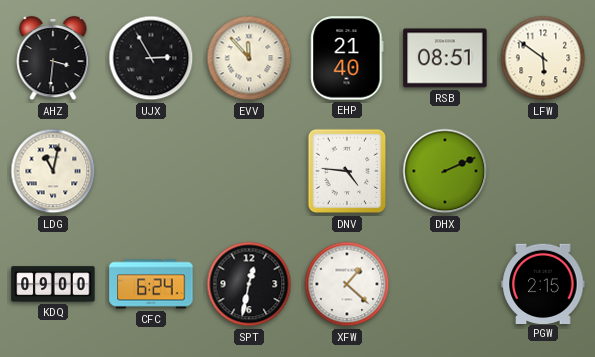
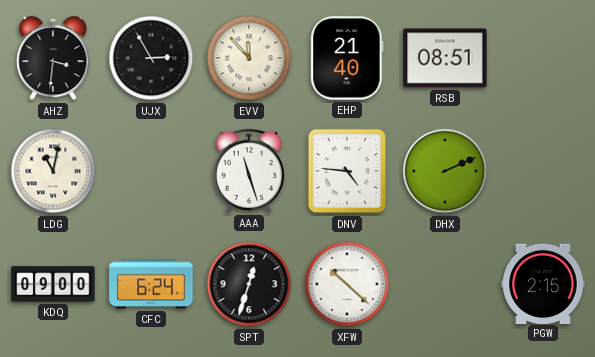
LFW: 5:51 -> none (543, 58)
AAA: none -> 11:27 (249, 171)
SPT: 12:32 -> 12:33 (249, 284)
XFW: 1:22 -> 10:22 (347, 284)
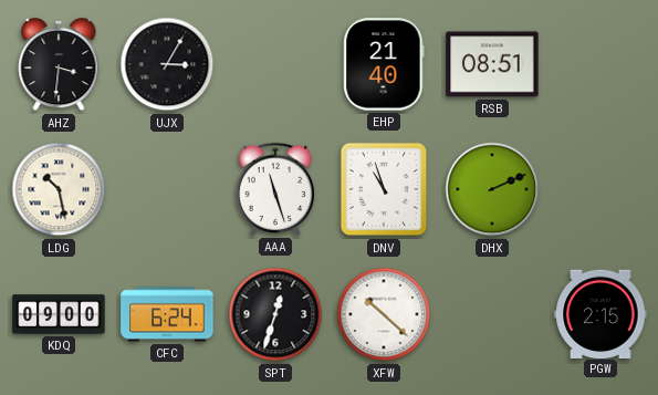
UJX: 2:55 -> 3:05 (167, 64)
EVV: 11:53 -> none (249, 58)
LDG: 11:02 -> 10:28 (59, 189)
DNV: 4:46 -> 10:57 (384, 189)
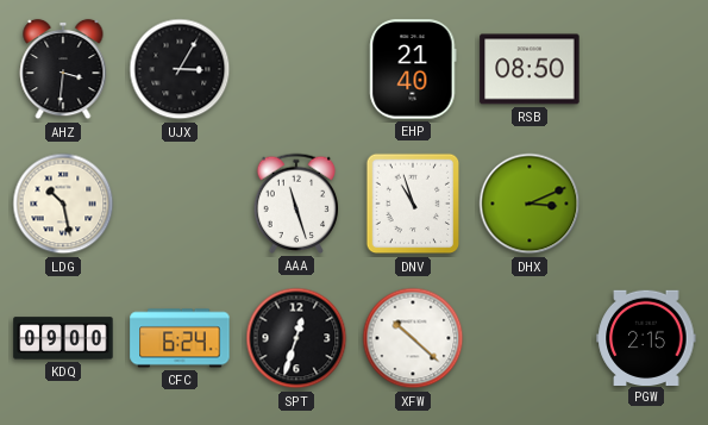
RSB: 08:51 -> 08:50 (530, 69)
DHX: 2:11 -> 3:11 (530, 204)
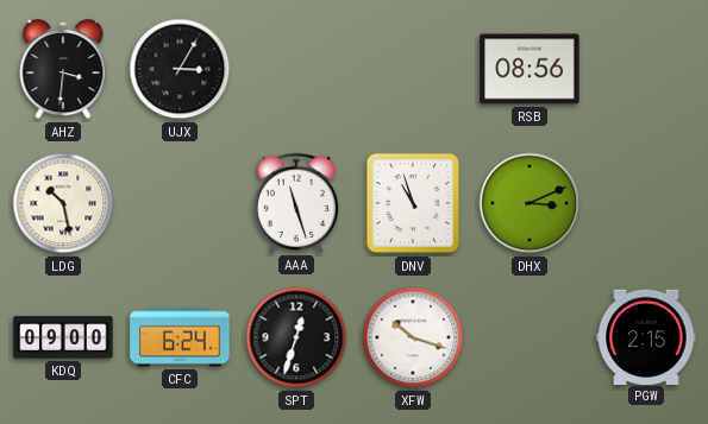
EHP: 21:40 -> none (413, 69)
RSB: 08:50 -> 08:56 (530, 69)
XFW: 10:22 -> 10:18 (413, 337)
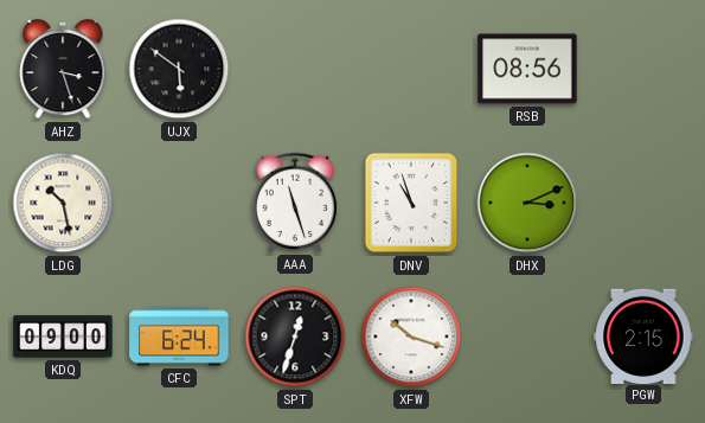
AHZ: 3:31 -> 3:27 (63, 69)
UJX: 3:05 -> 5:51 (179, 69)
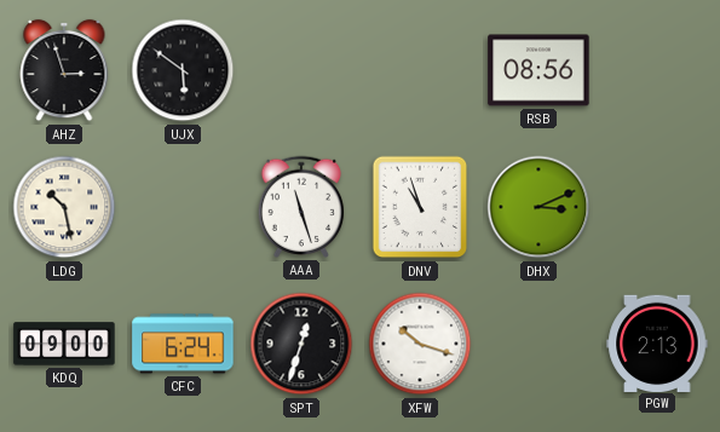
AHZ: 3:27 -> 2:57 (64, 70)
PGW: 2:15 -> 2:13 (657, 342)
